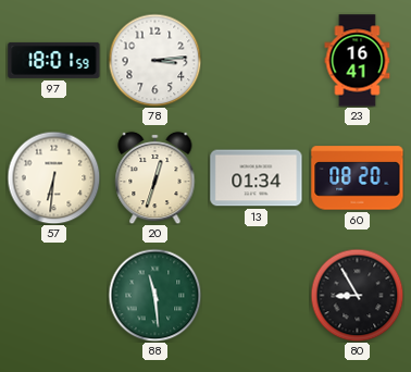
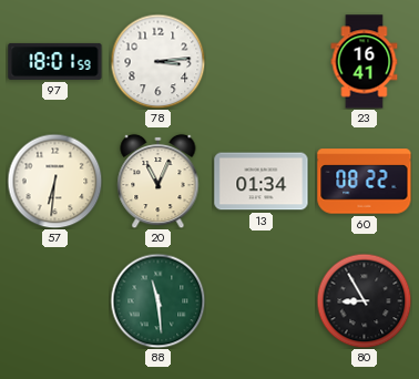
20: 12:33 -> 11:04 (159, 181)
60: 08:20 -> 08:22 (365, 182)
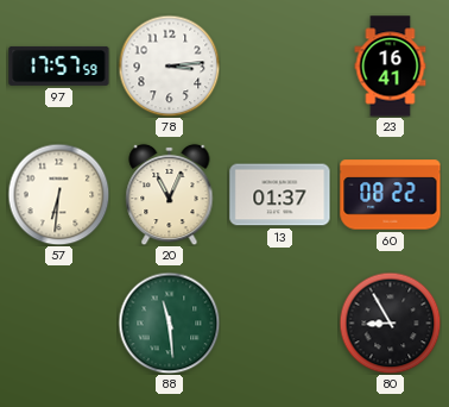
97: 18:01 -> 17:57 (59, 65)
13: 01:34 -> 01:37 (280, 195)
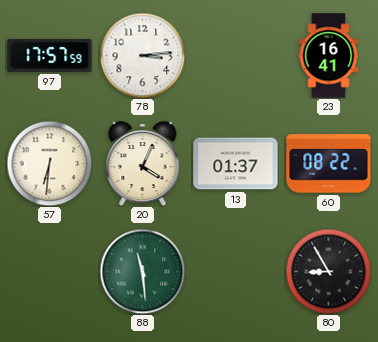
20: 11:04 -> 4:04 (143, 163)
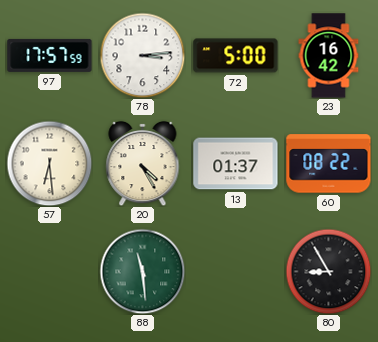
72: none -> 5:00 (236, 56)
23: 16:41 -> 16:42 (329, 56)
57: 6:31 -> 6:29 (49, 163)
20: 4:04 -> 4:25 (143, 163)
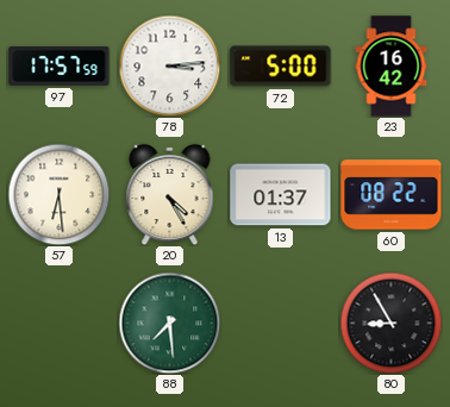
88: 11:29 -> 7:29 (169, 323)
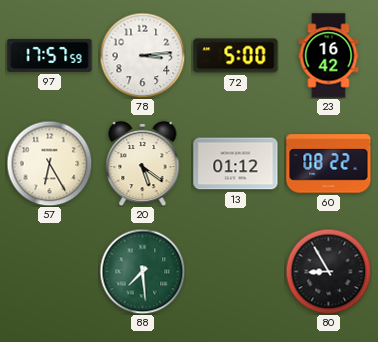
57: 6:29 -> 6:25 (49, 163)
20: 4:25 -> 5:21 (143, 163)
13: 01:37 -> 01:12 (236, 164)
